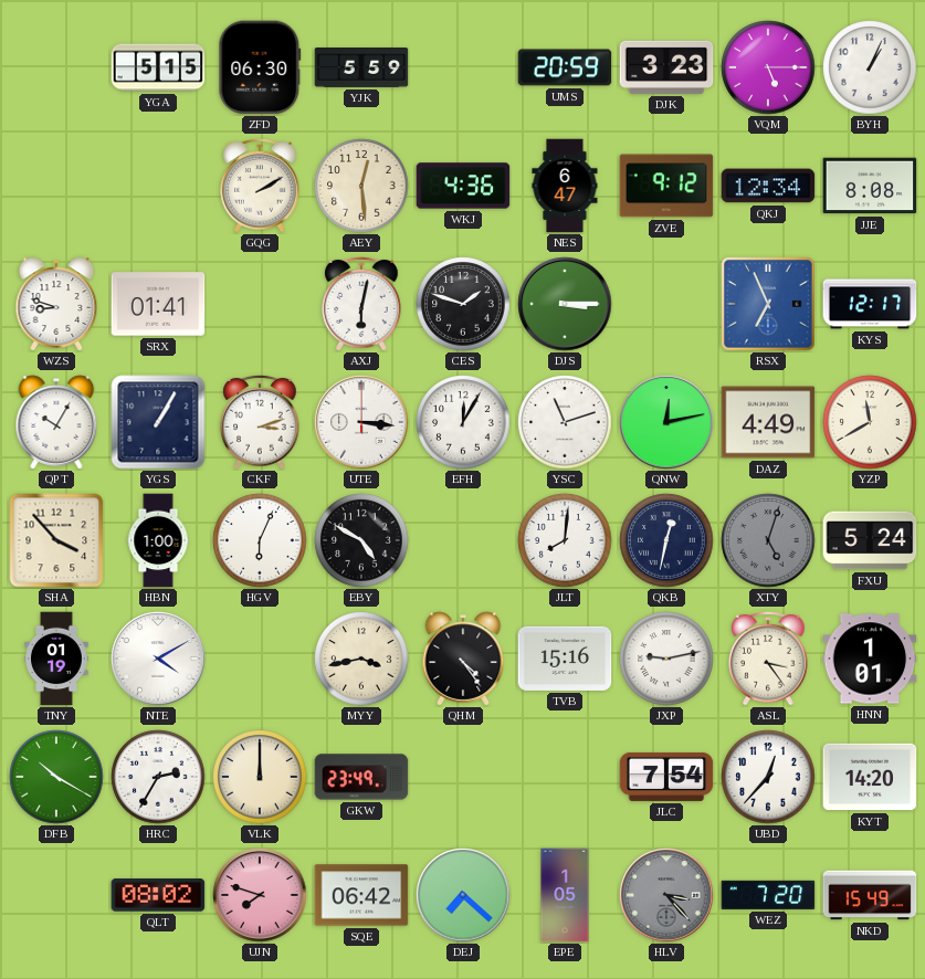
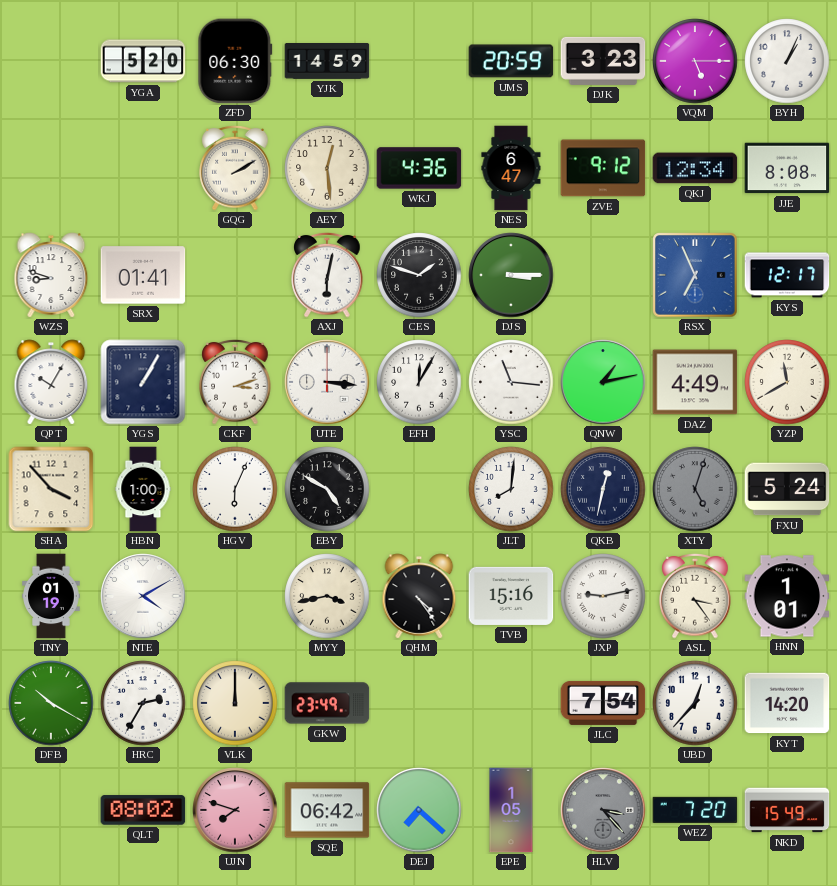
YGA: 5:15 -> 5:20 (143, 61)
YJK: 5:59 -> 14:59 (327, 62)
YSC: 11:12 -> 11:16 (511, 382)
QNW: 12:13 -> 1:13 (603, 382)
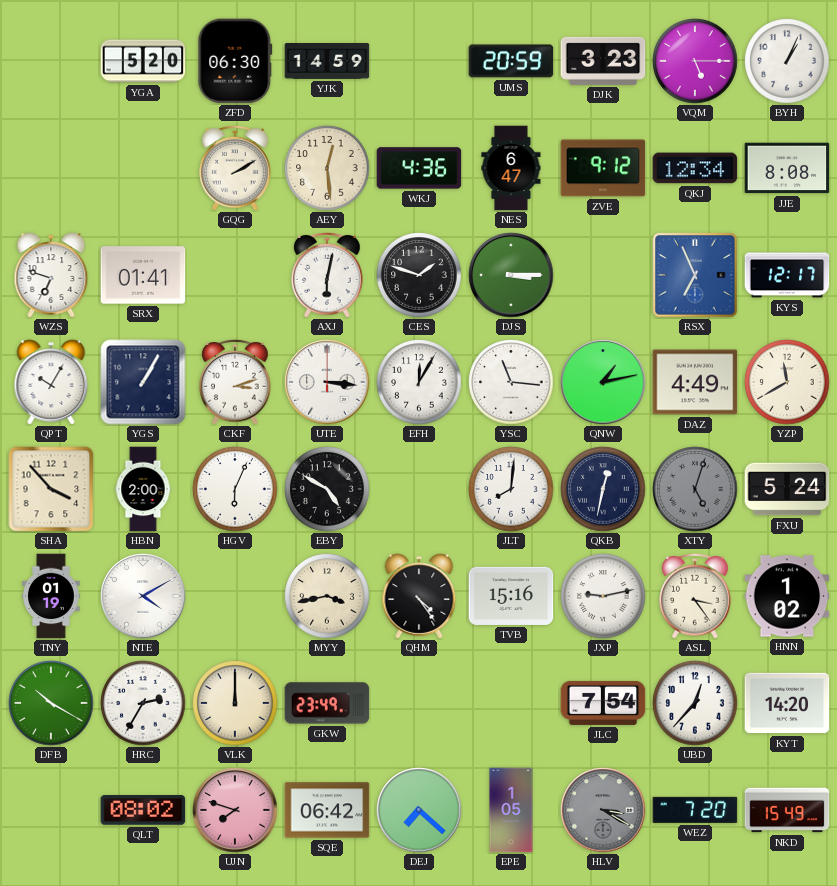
WZS: 8:48 -> 6:48 (51, 275)
HBN: 1:00 -> 2:00 (143, 489)
HNN: 1:01 -> 1:02 (787, 596)
HLV: 3:23 -> 3:20 (603, 810)
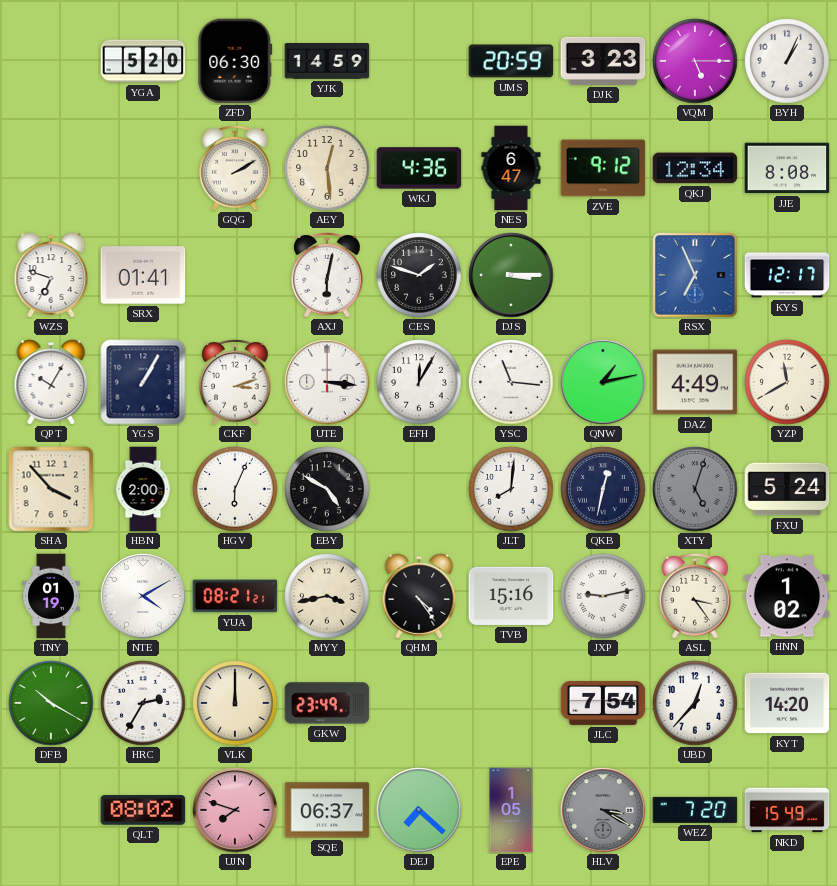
YUA: none -> 08:21 (235, 596)
SQE: 06:42 -> 06:37 (327, 810)
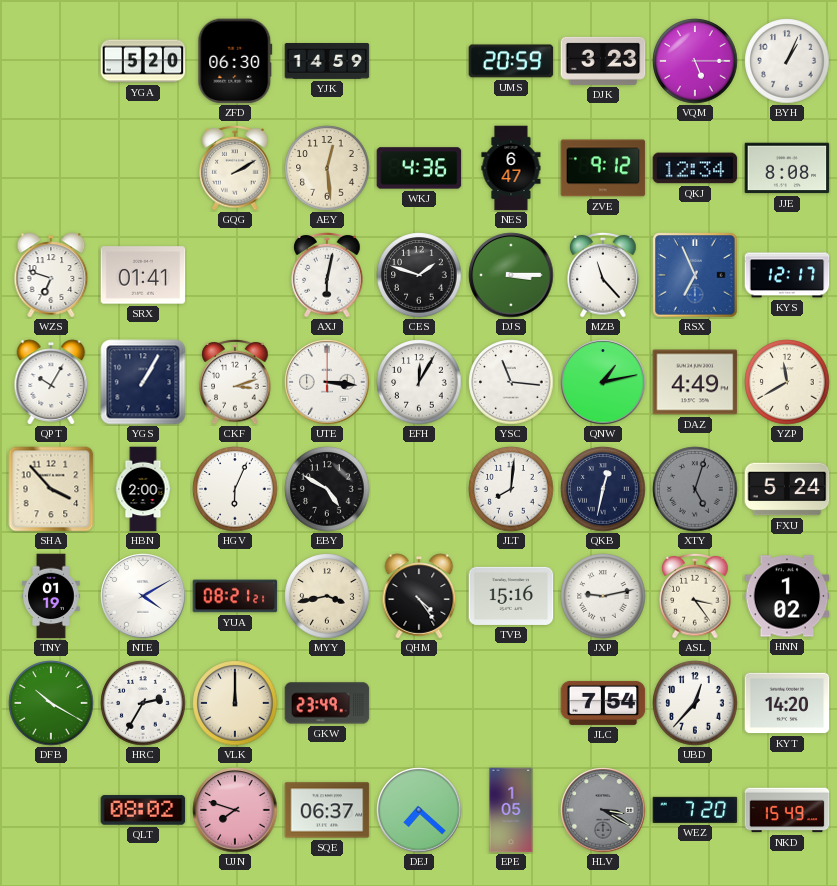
MZB: none -> 11:23 (603, 275)
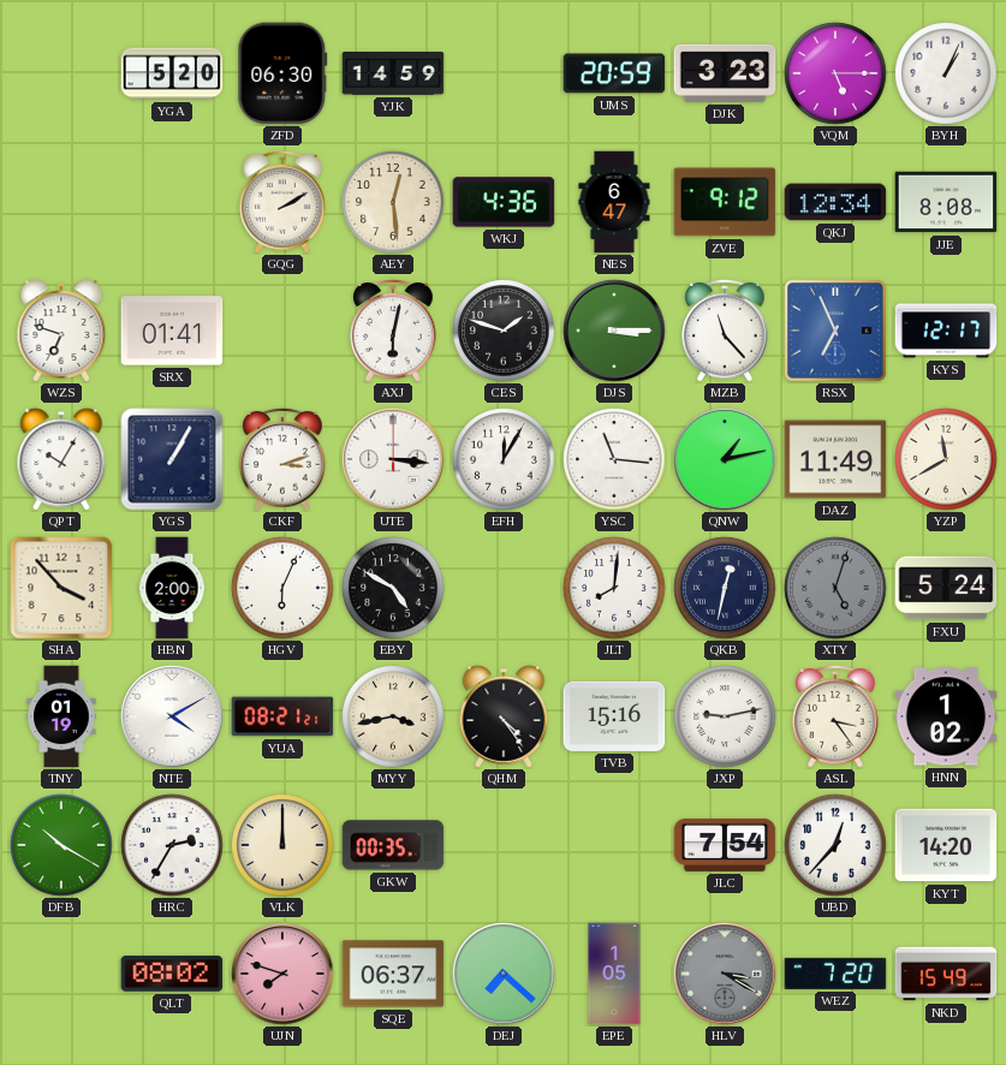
DAZ: 4:49 -> 11:49 (835, 459)
GKW: 23:49 -> 00:35 (393, 845)
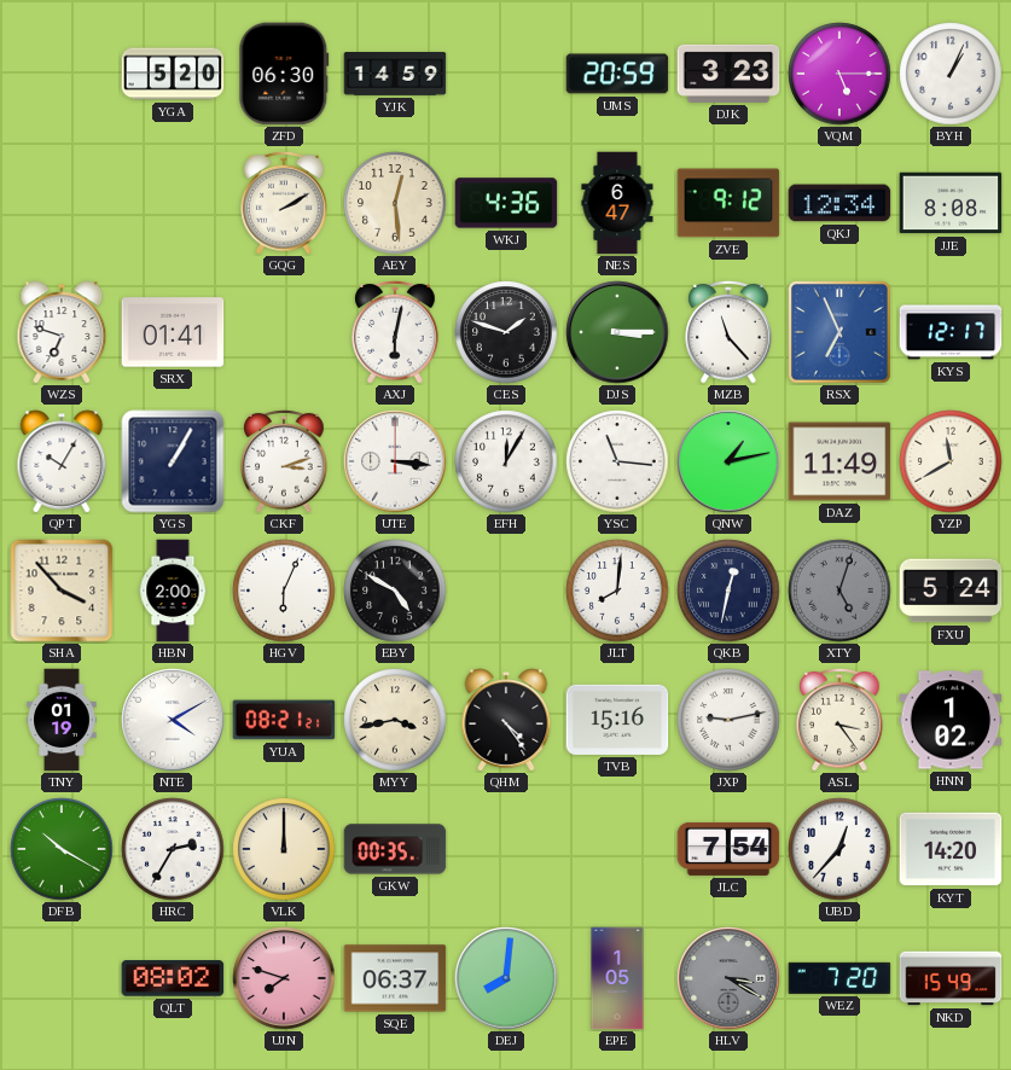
DEJ: 7:22 -> 8:01 (506, 978)
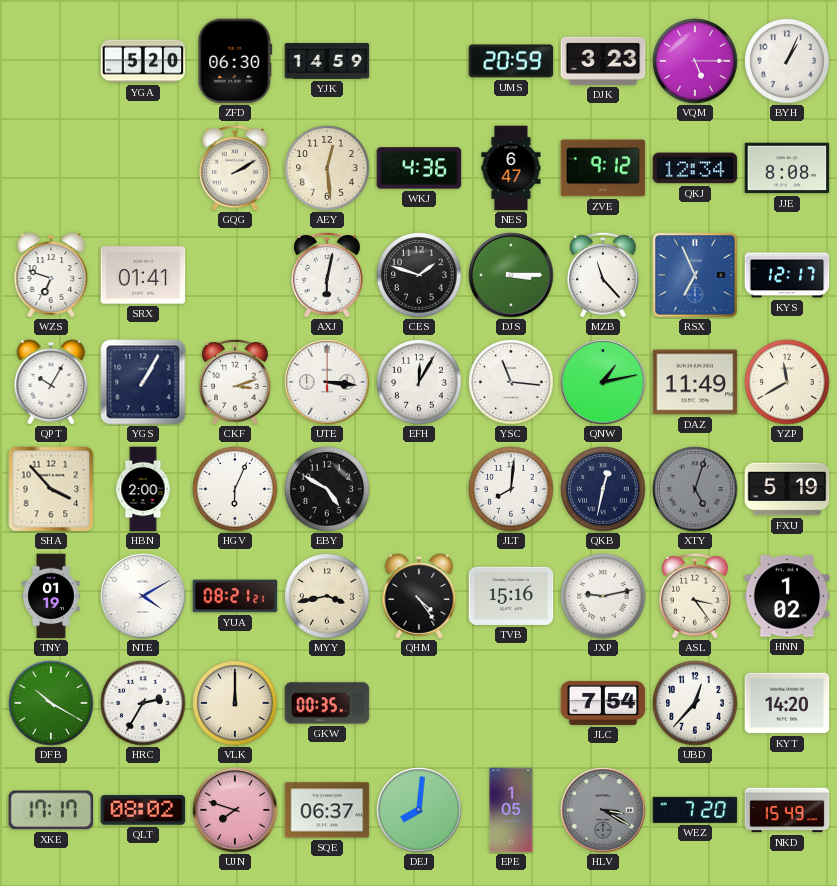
FXU: 5:24 -> 5:19 (787, 489)
XKE: none -> 17:17 (51, 810)
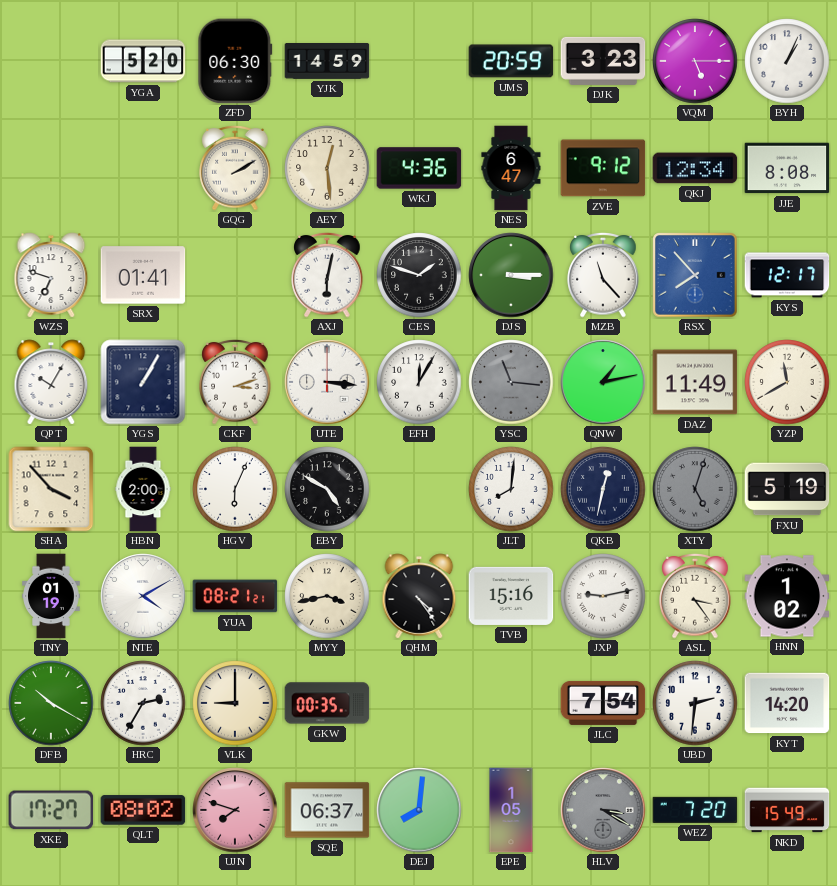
RSX: 6:56 -> 7:53 (695, 275)
YSC dial: white -> grey (511, 382)
VLK: 12:00 -> 9:00 (235, 703)
UBD: 12:37 -> 2:31 (695, 703)
XKE: 17:17 -> 17:27 (51, 810)
